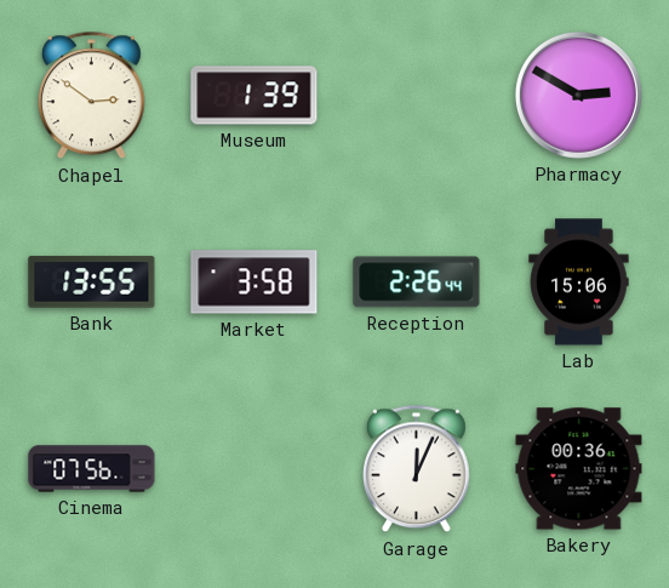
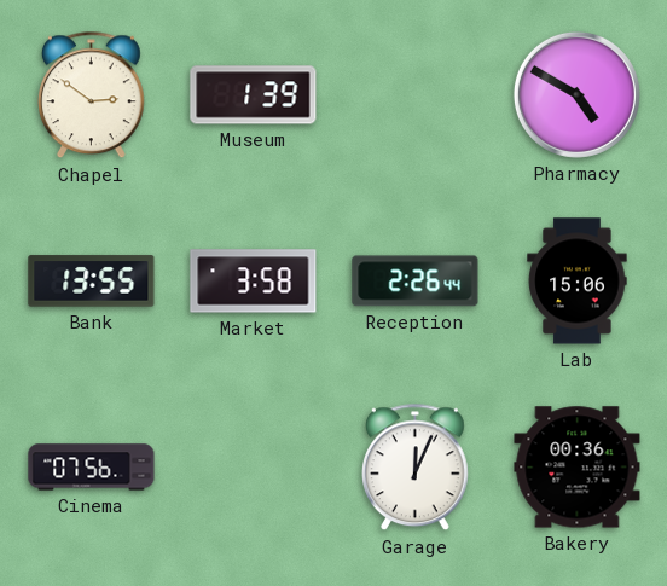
Pharmacy: 2:50 -> 4:50 (576, 94)
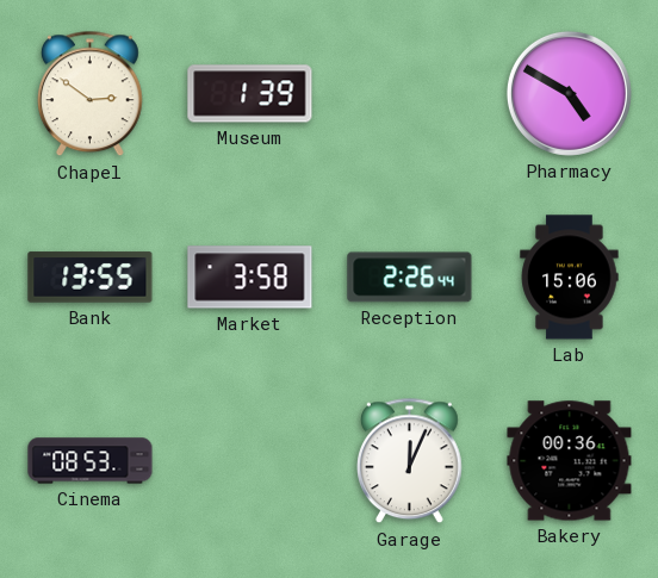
Cinema: 07:56 -> 08:53 (91, 461)
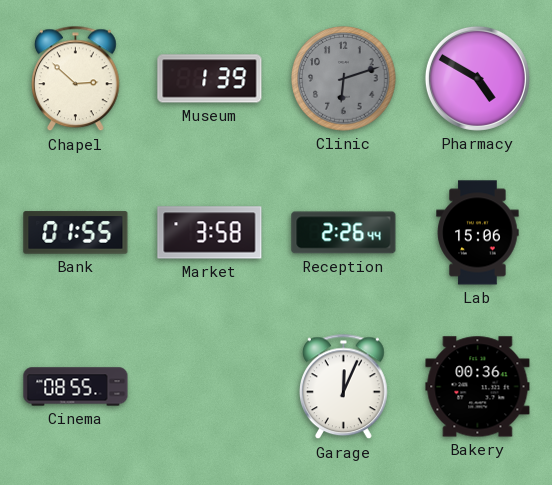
Chapel: 2:51 -> 2:52 (76, 79)
Clinic: none -> 6:12 (344, 79)
Bank: 13:55 -> 01:55 (76, 233)
Cinema: 08:53 -> 08:55 (76, 387)
